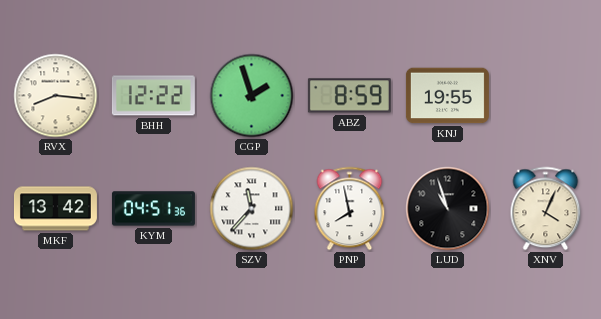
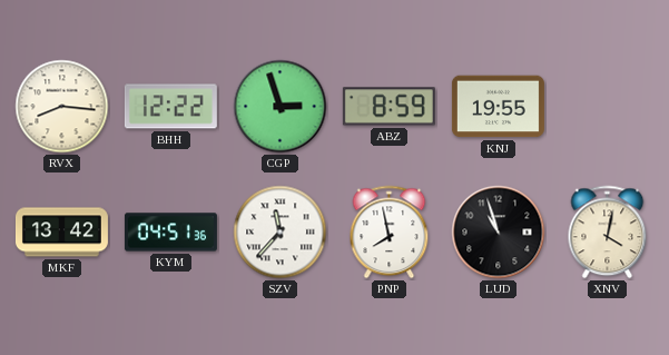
CGP: 1:57 -> 2:57 (281, 107)
XNV: 4:04 -> 4:02 (608, 233)
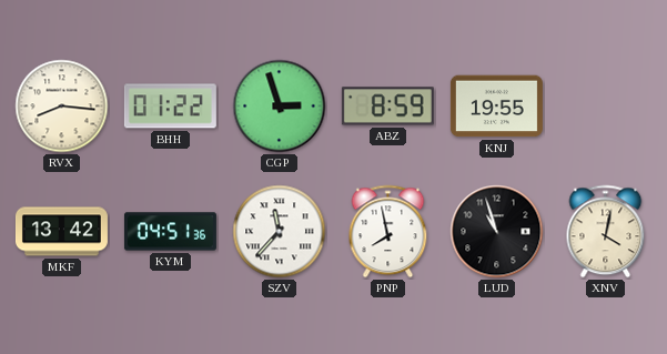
BHH: 12:22 -> 01:22 (170, 107)
